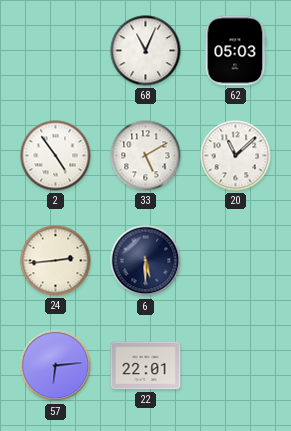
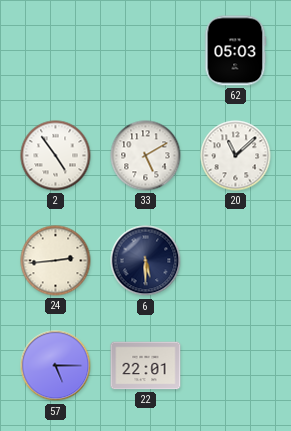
68: 11:04 -> none (146, 51)
57: 6:14 -> 5:15 (56, 366)
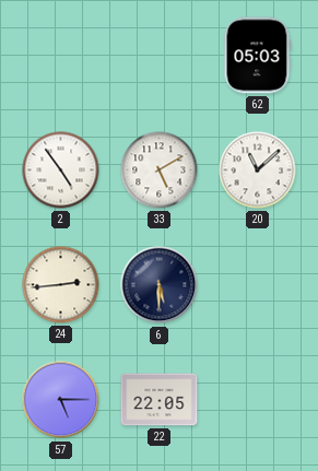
22: 22:01 -> 22:05 (160, 400)
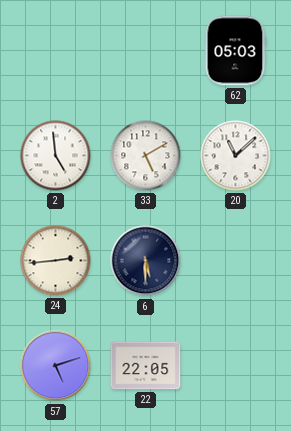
2: 4:54 -> 4:59 (56, 156)
57: 5:15 -> 5:12 (56, 366)
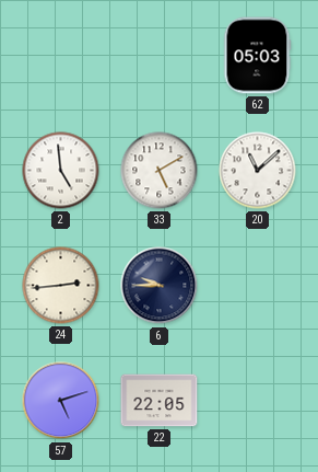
6: 5:30 -> 9:45 (160, 286)
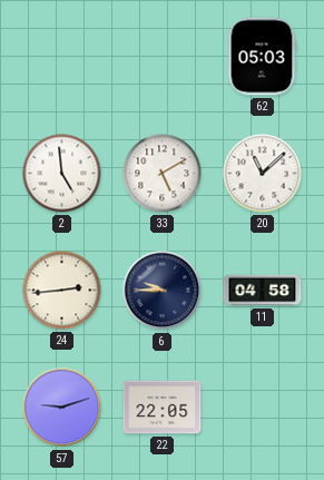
11: none -> 04:58 (263, 291)
57: 5:12 -> 9:12 (62, 408)
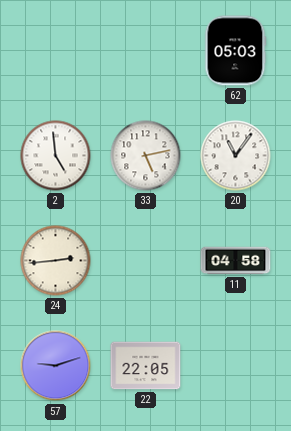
33: 5:10 -> 5:13 (146, 156)
20: 11:08 -> 11:06 (236, 156)
6: 9:45 -> none (163, 291)
